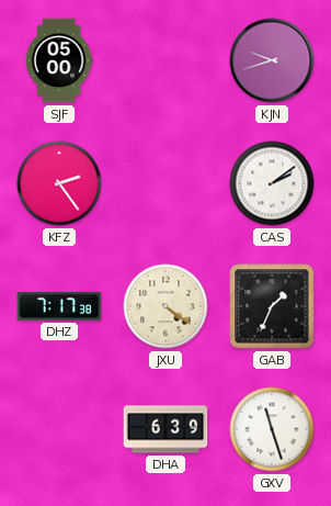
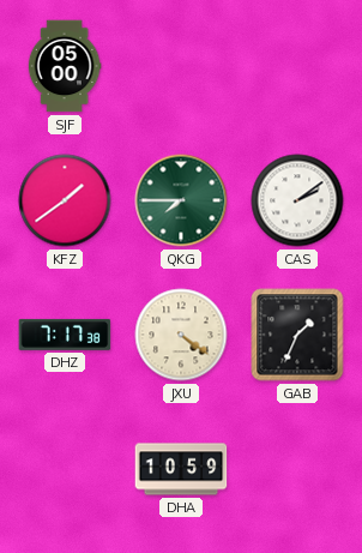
KJN: 9:42 -> none (272, 60)
KFZ: 2:24 -> 1:39 (65, 200)
QKG: none -> 7:45 (181, 200)
DHA: 6:39 -> 10:59 (181, 469)
GXV: 11:27 -> none (272, 429)
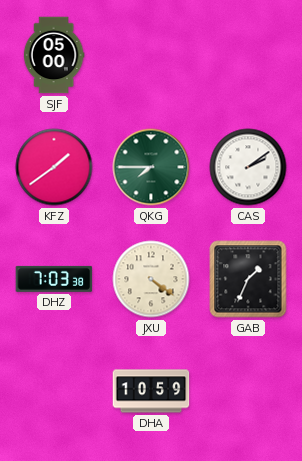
DHZ: 7:17 -> 7:03 (54, 279)
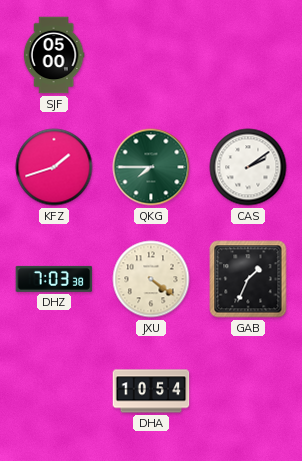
KFZ: 1:39 -> 1:42 (54, 167)
DHA: 10:59 -> 10:54 (151, 391)
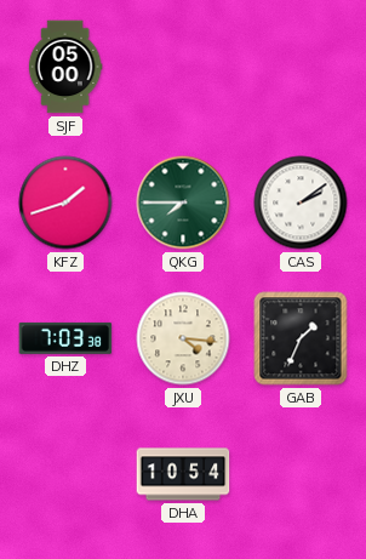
JXU: 4:21 -> 4:16 (183, 338)
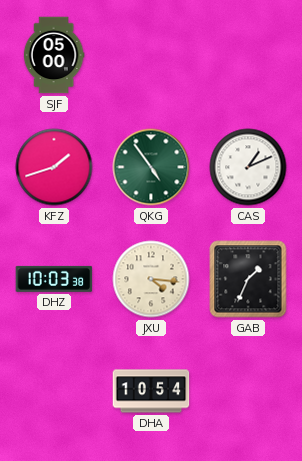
QKG: 7:45 -> 4:54 (151, 167)
CAS: 2:09 -> 1:11 (248, 167)
DHZ: 7:03 -> 10:03 (54, 279)
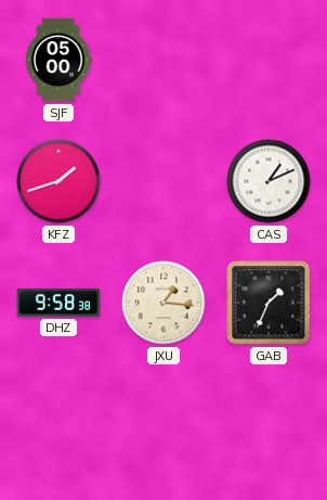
QKG: 4:54 -> none (151, 167)
DHZ: 10:03 -> 9:58 (58, 303)
JXU: 4:16 -> 1:16 (163, 303)
DHA: 10:54 -> none (151, 391)
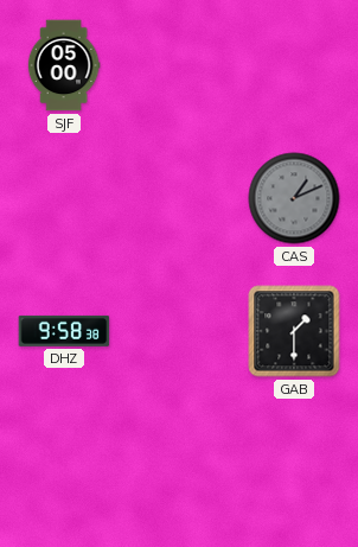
KFZ: 1:42 -> none (58, 181)
CAS dial: white -> grey (294, 198)
JXU: 1:16 -> none (163, 303)
GAB: 1:34 -> 1:30 (294, 331)
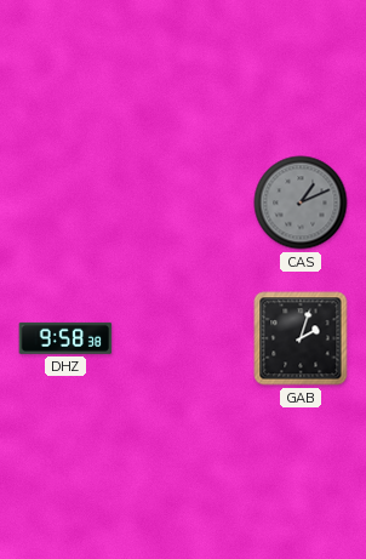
SJF: 05:00 -> none (64, 65)
GAB: 1:30 -> 2:03 (301, 338)
